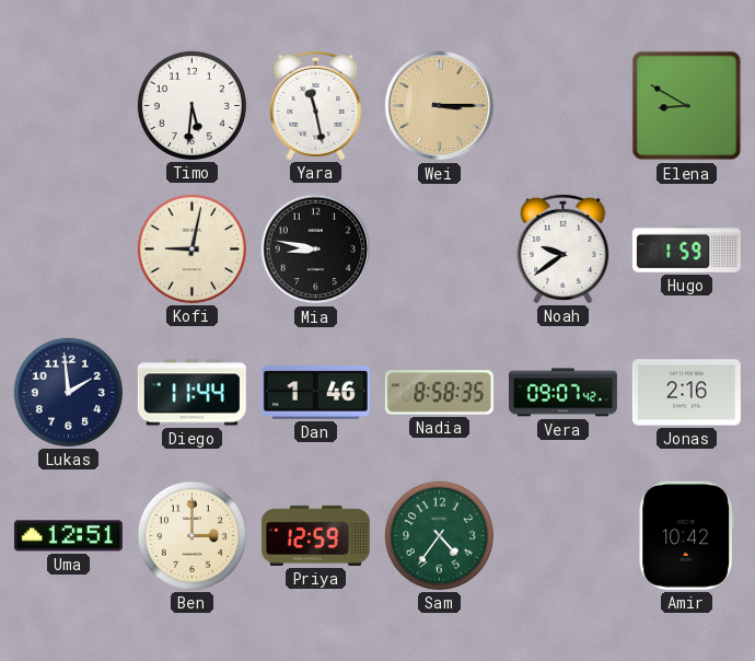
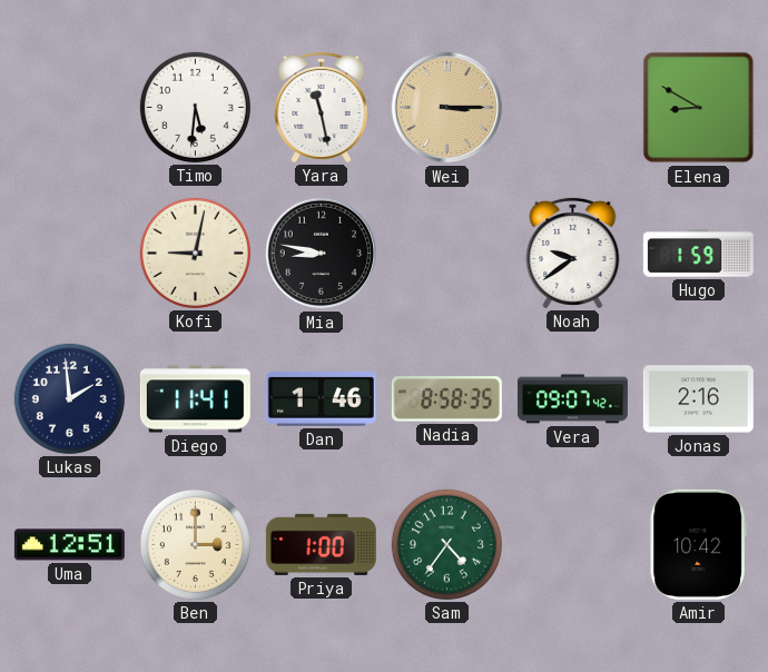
Diego: 11:44 -> 11:41 (195, 399)
Priya: 12:59 -> 1:00 (321, 544)
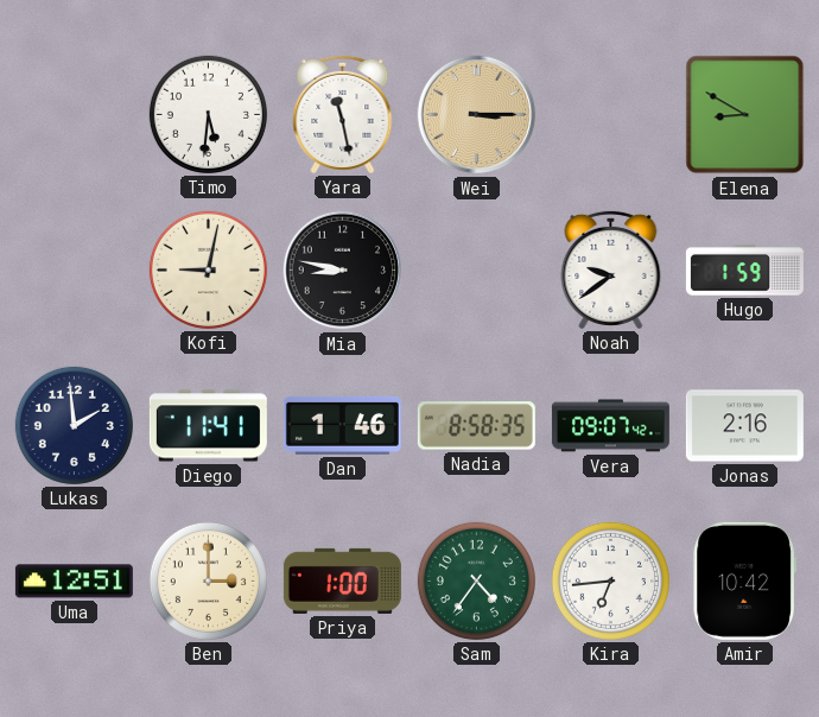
Kira: none -> 6:44 (610, 580)
